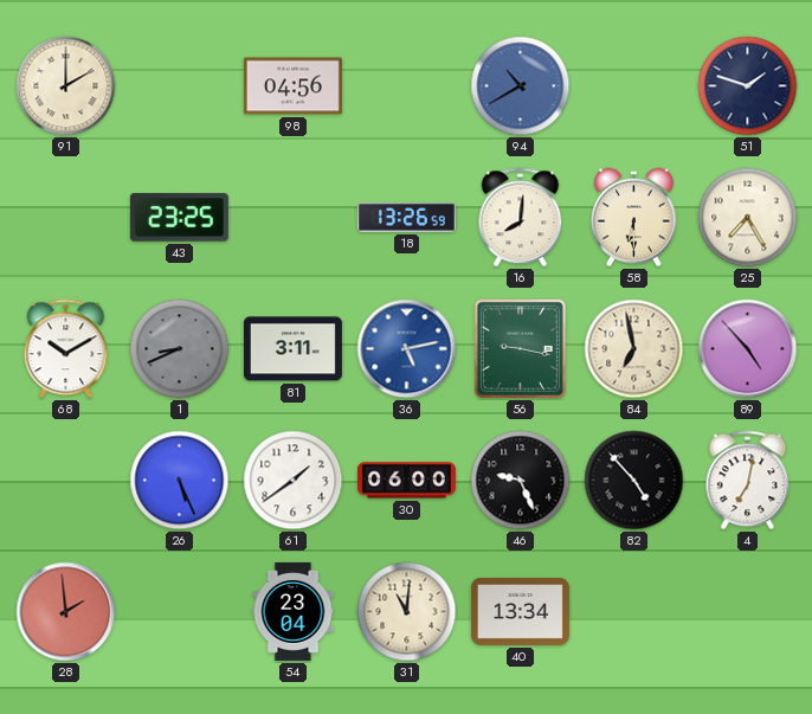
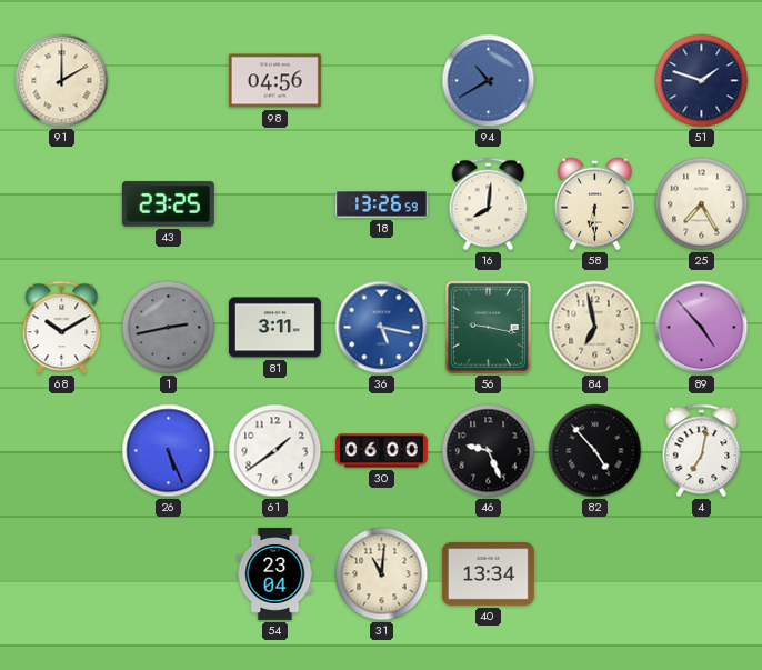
1: 8:41 -> 2:43 (169, 328)
36: 5:13 -> 5:17 (382, 328)
28: 1:59 -> none (66, 612)
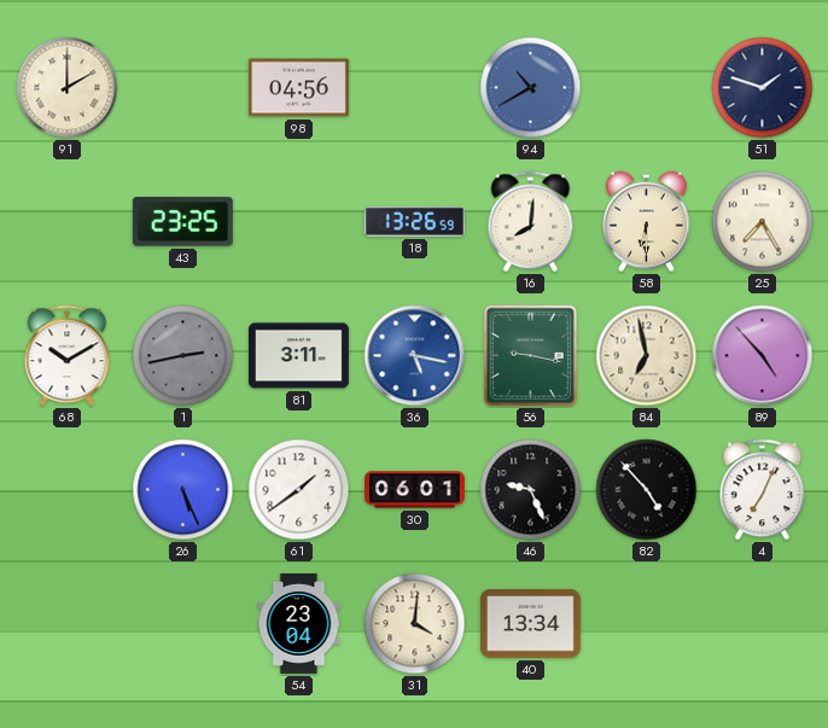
30: 06:00 -> 06:01 (414, 490)
4: 7:02 -> 7:04 (763, 490)
31: 11:01 -> 4:01 (415, 624)
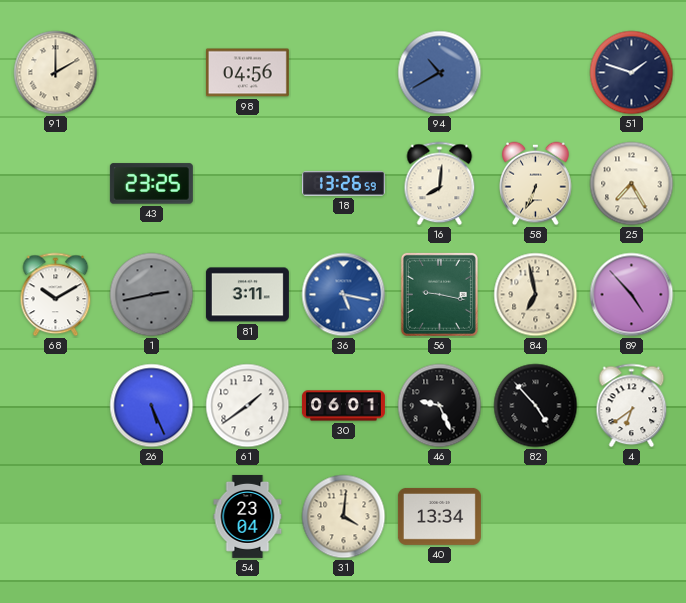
58: 6:30 -> 6:34 (536, 184)
4: 7:04 -> 6:39 (632, 406)
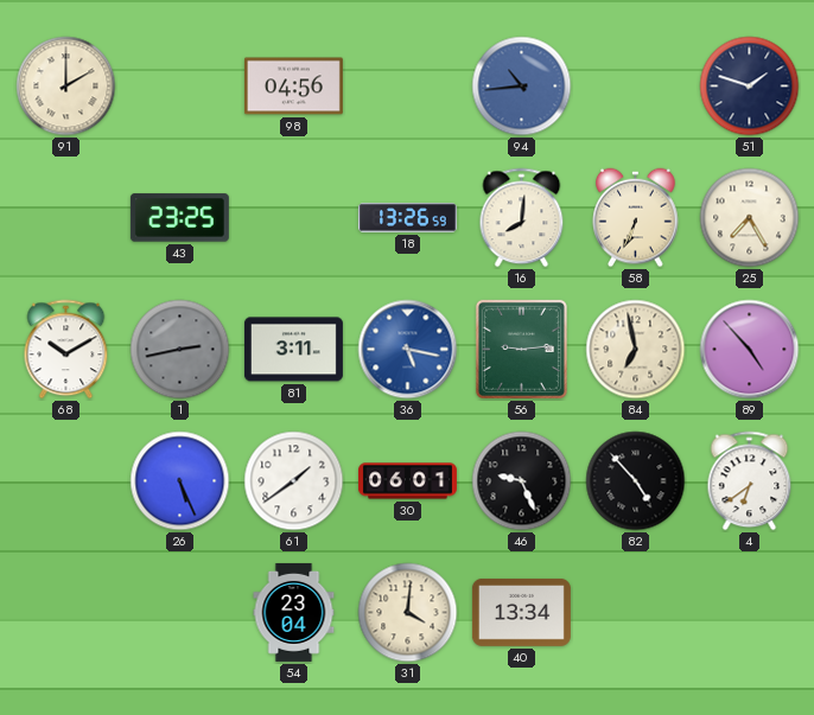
94: 10:40 -> 10:44 (522, 87)
56: 9:17 -> 9:14 (521, 349)
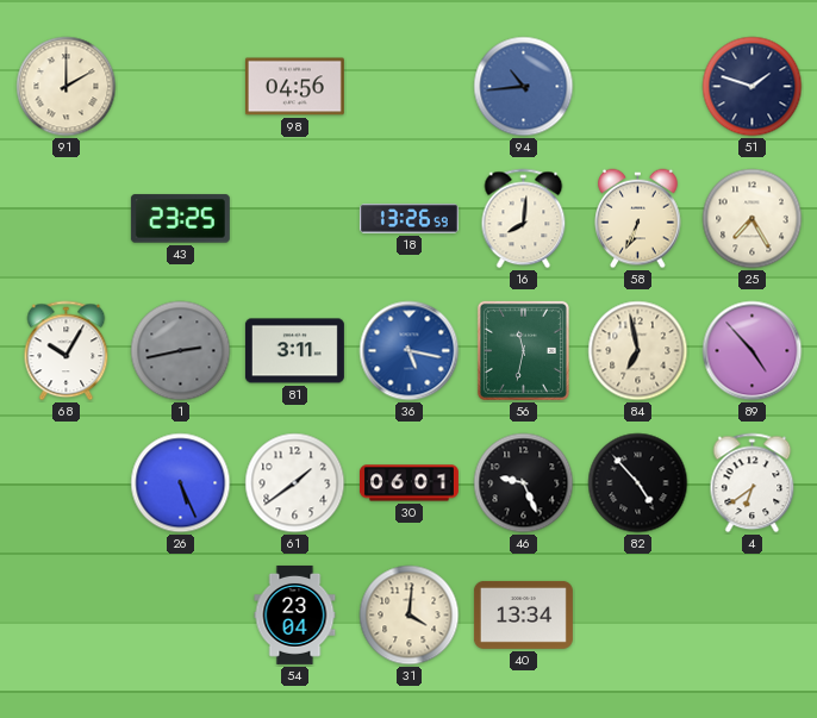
68: 10:10 -> 10:05 (67, 351)
56: 9:14 -> 11:32 (523, 350)
